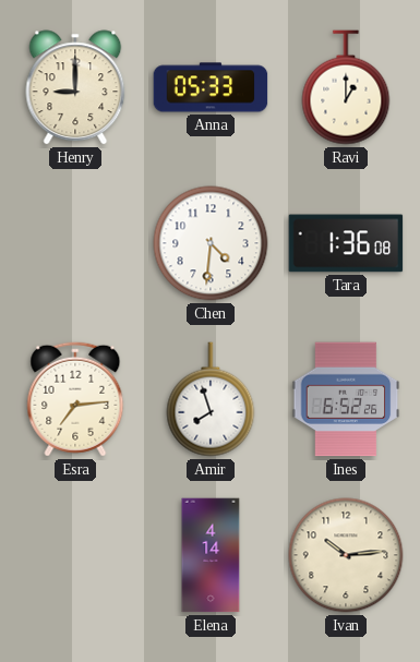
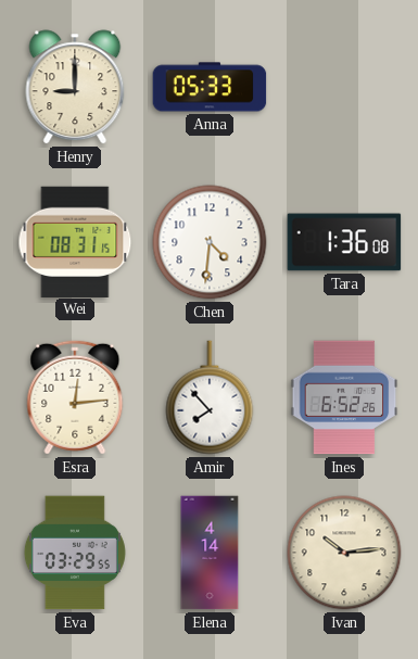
Ravi: 1:00 -> none (346, 87)
Wei: none -> 08:31 (75, 241)
Esra: 7:14 -> 12:14 (75, 397)
Amir: 7:57 -> 7:53 (210, 397)
Eva: none -> 03:29 (75, 553)
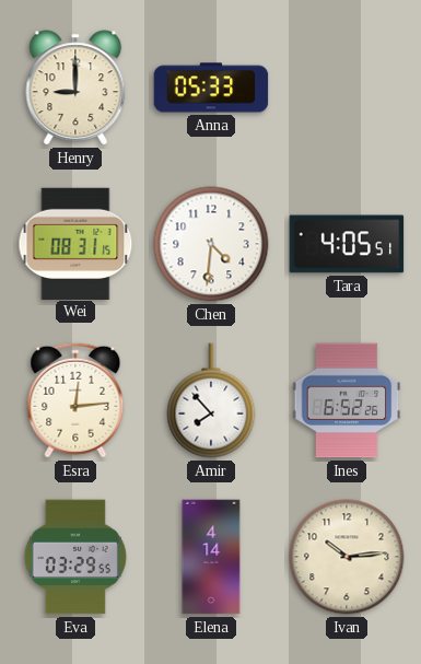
Tara: 1:36 -> 4:05 (347, 244)
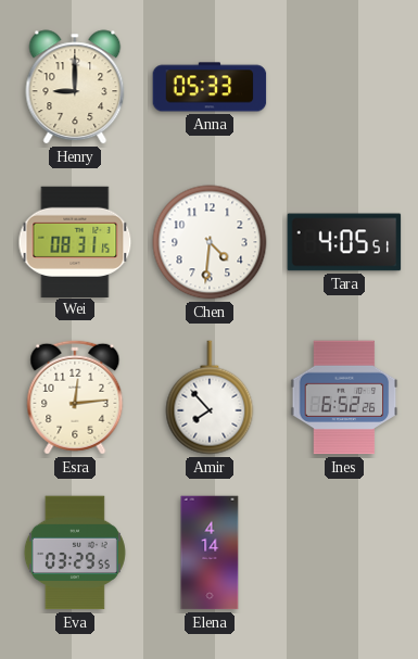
Ivan: 10:14 -> none (347, 557)
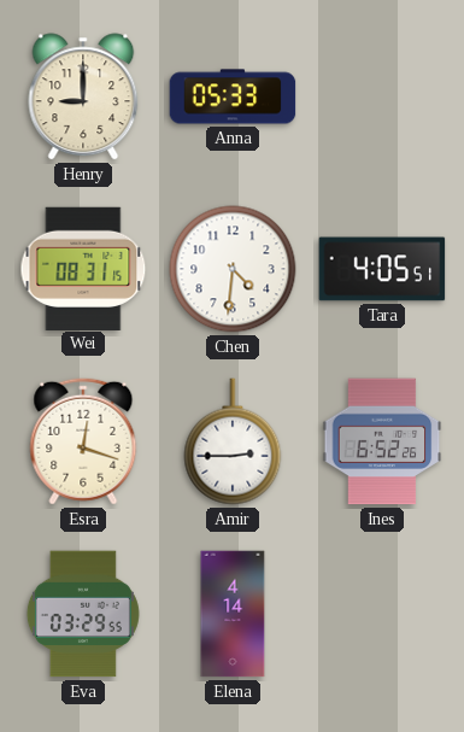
Esra: 12:14 -> 12:18 (83, 441)
Amir: 7:53 -> 2:45 (233, 441)
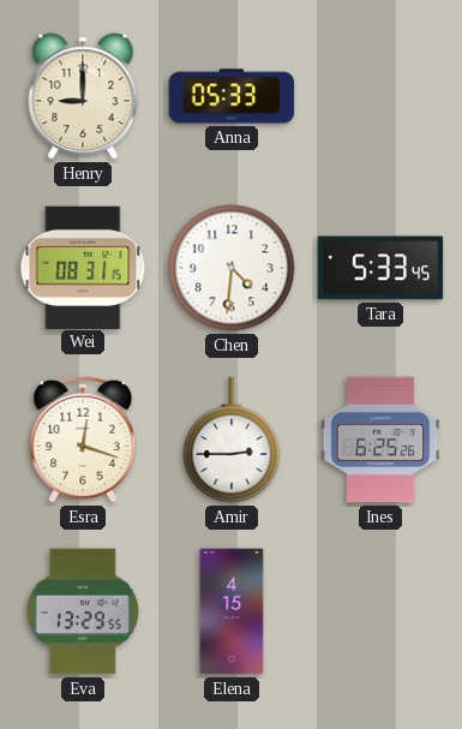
Tara: 4:05 -> 5:33 (380, 268)
Ines: 6:52 -> 6:25 (380, 440)
Eva: 03:29 -> 13:29 (83, 611)
Elena: 4:14 -> 4:15 (232, 611)
